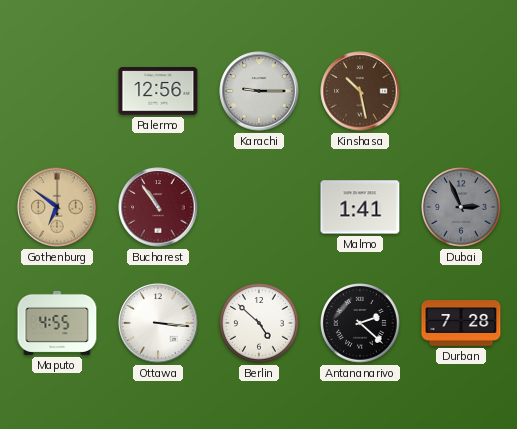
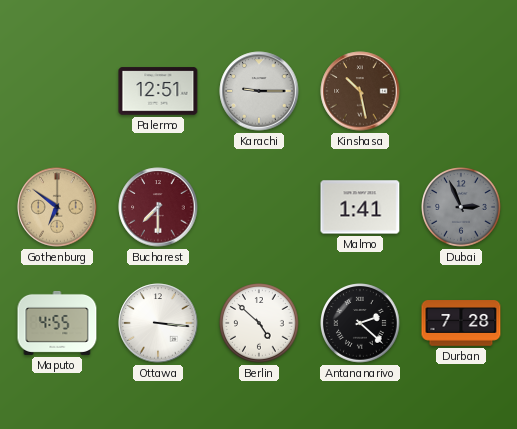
Palermo: 12:56 -> 12:51 (158, 91)
Bucharest: 10:54 -> 7:30 (158, 207)
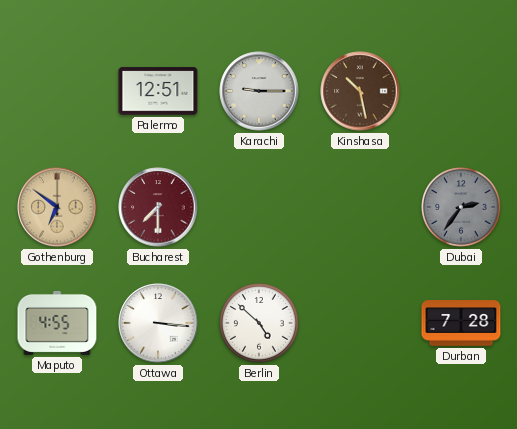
Malmo: 1:41 -> none (360, 207)
Dubai: 2:56 -> 2:36 (461, 207)
Antananarivo: 2:22 -> none (360, 323)
